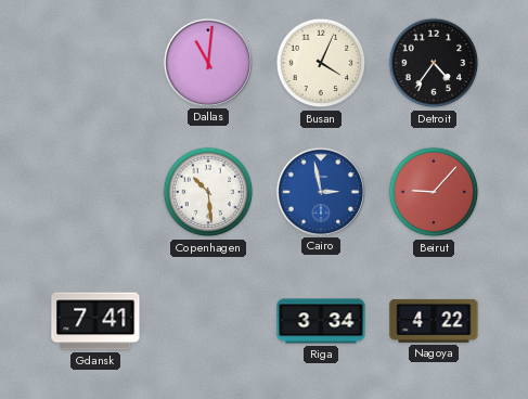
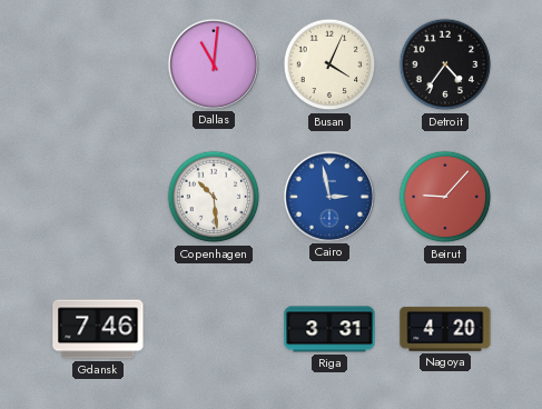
Gdansk: 7:41 -> 7:46 (98, 329)
Riga: 3:34 -> 3:31 (329, 329)
Nagoya: 4:22 -> 4:20 (445, 329)
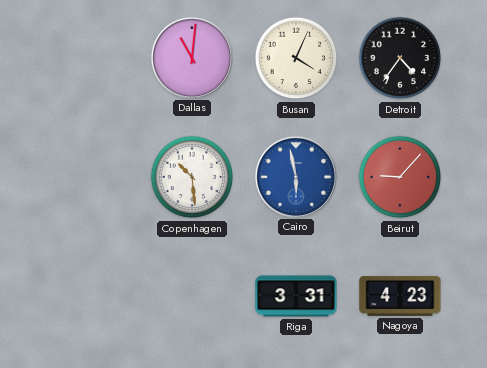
Cairo: 2:58 -> 5:58 (295, 176)
Gdansk: 7:46 -> none (98, 329)
Nagoya: 4:20 -> 4:23 (400, 296)
